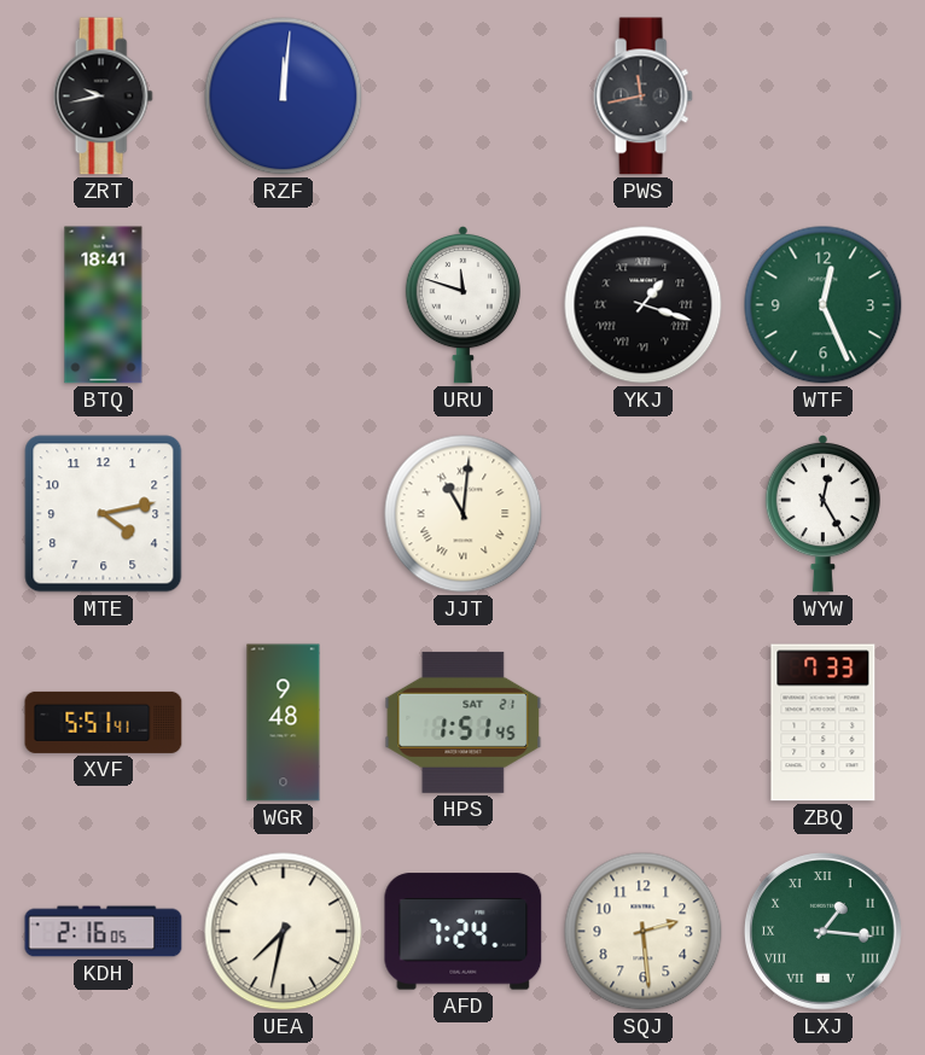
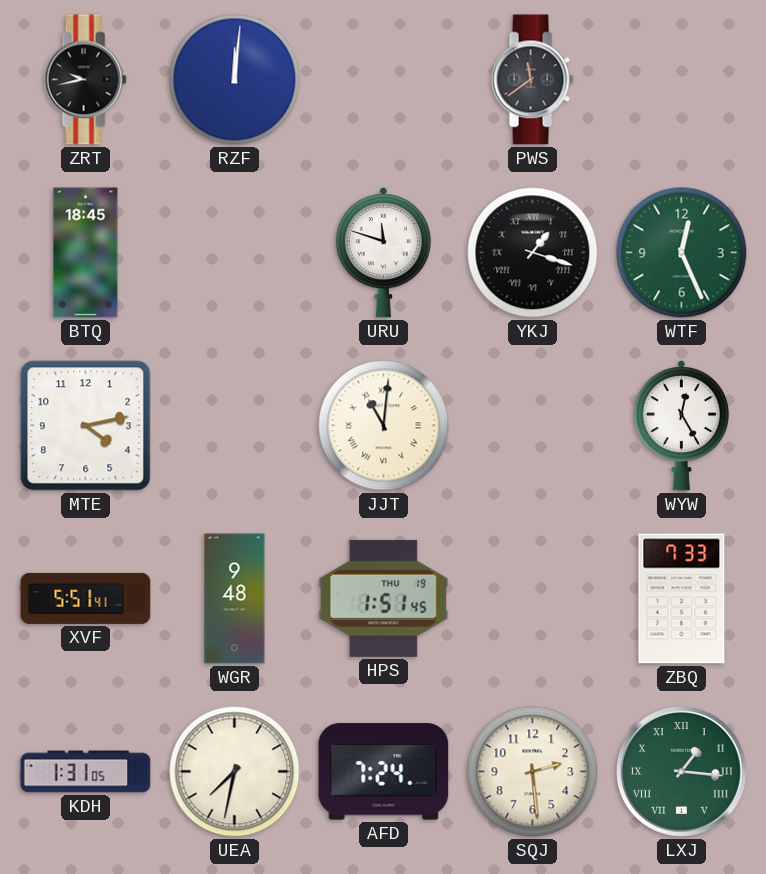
PWS: 11:43 -> 11:39 (532, 80)
BTQ: 18:41 -> 18:45 (86, 253)
HPS date: SAT 21 -> THU 19 (384, 598)
KDH: 2:16 -> 1:31 (86, 772)
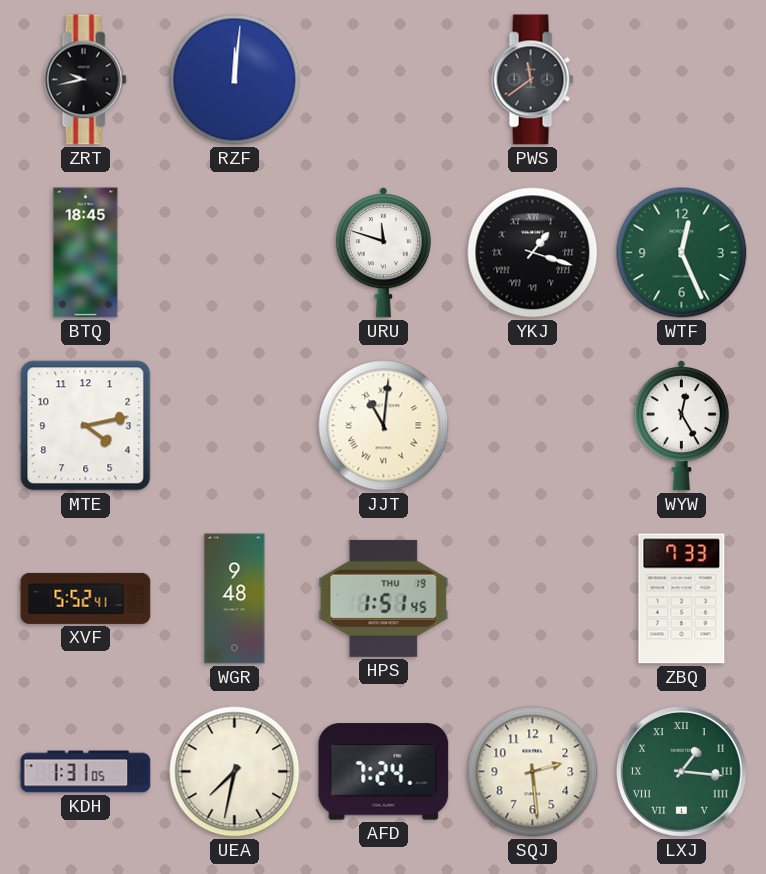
XVF: 5:51 -> 5:52 (86, 598)
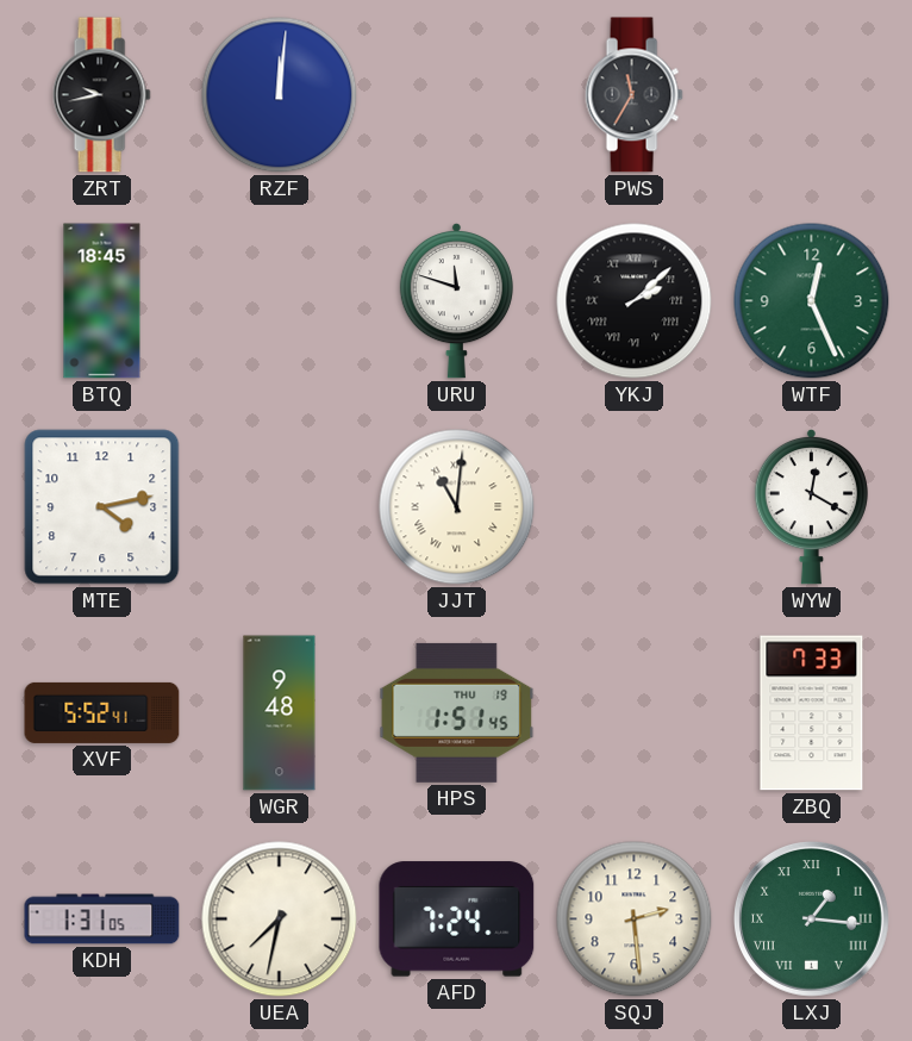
PWS: 11:39 -> 11:35 (633, 95)
YKJ: 1:18 -> 2:08 (635, 301)
WYW: 12:25 -> 12:20 (811, 506)
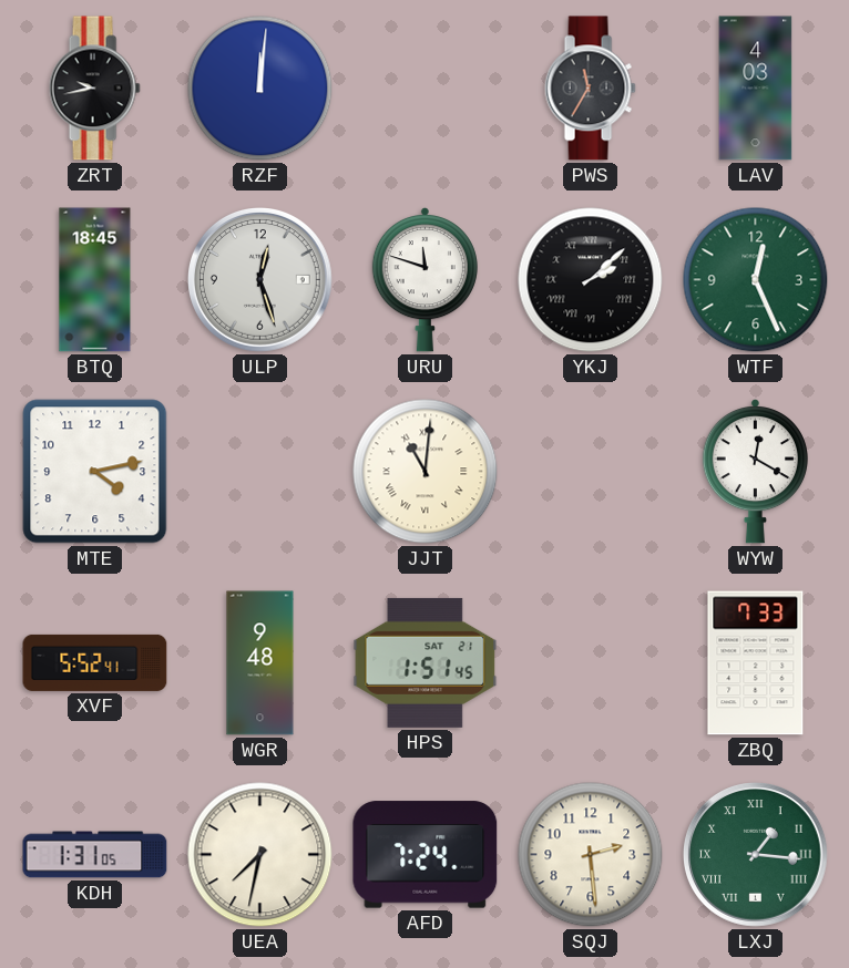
LAV: none -> 4:03 (756, 89)
ULP: none -> 12:27 (260, 280)
HPS date: THU 19 -> SAT 21 (426, 662)
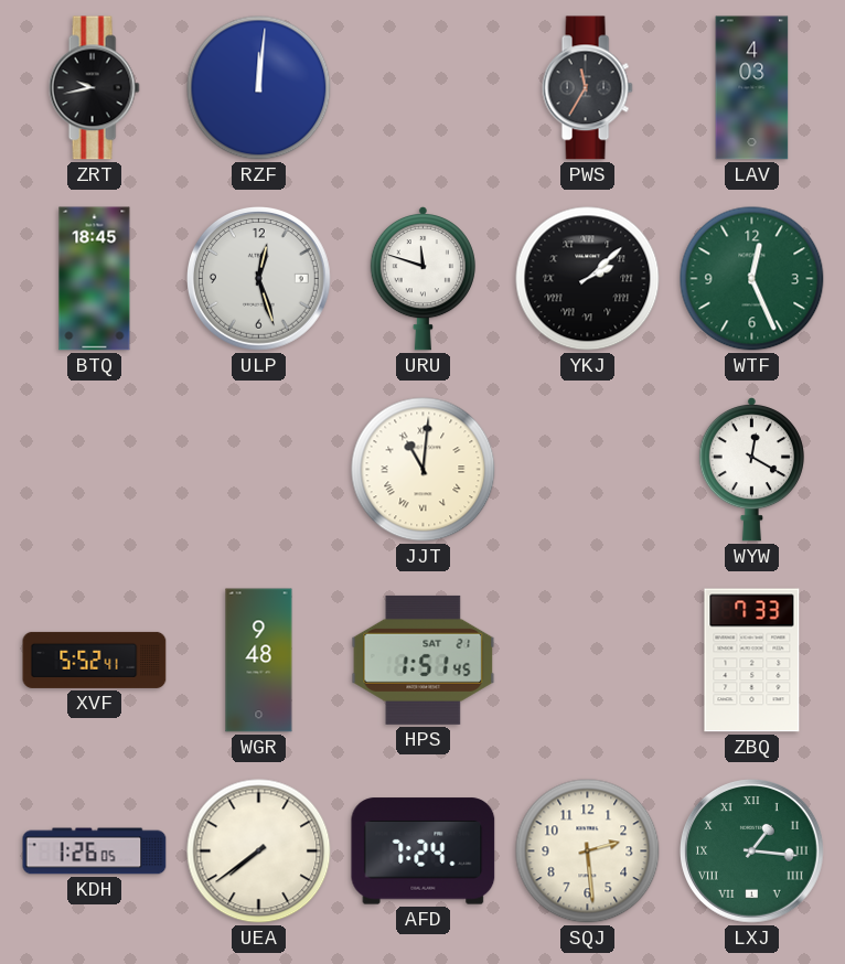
MTE: 4:13 -> none (95, 472)
KDH: 1:31 -> 1:26 (95, 851)
UEA: 7:32 -> 7:39 (259, 851)
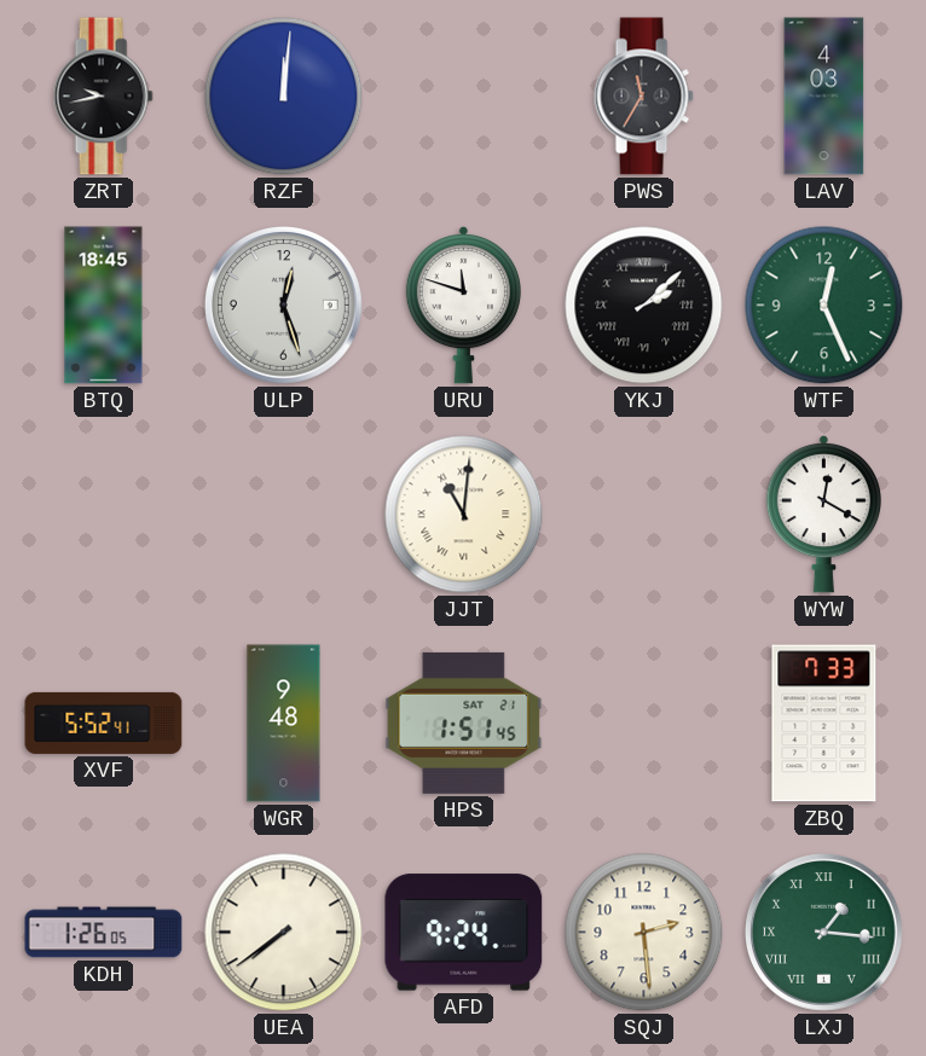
AFD: 7:24 -> 9:24 (464, 933)
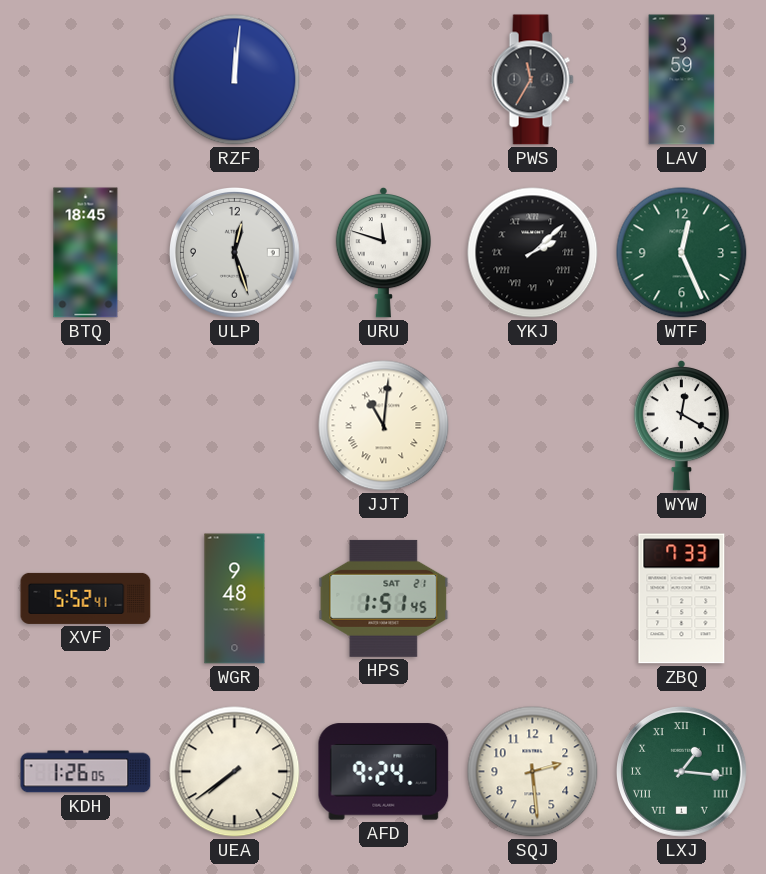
ZRT: 9:43 -> none (103, 97)
LAV: 4:03 -> 3:59 (682, 80)
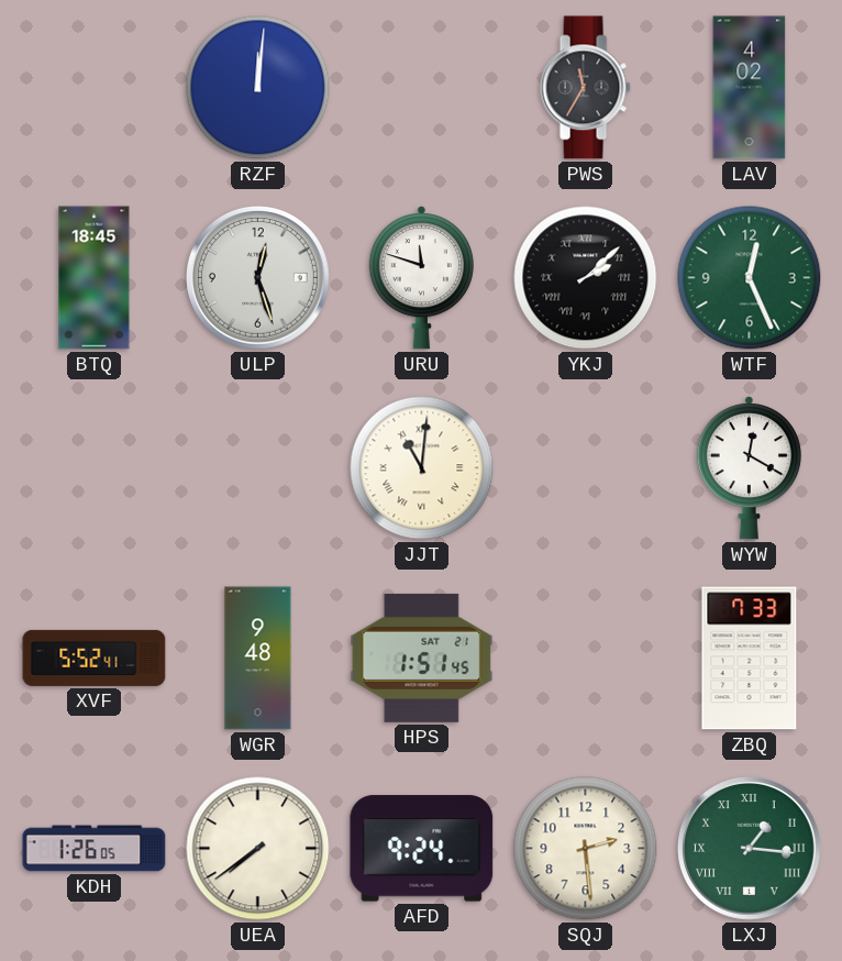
LAV: 3:59 -> 4:02 (750, 88)
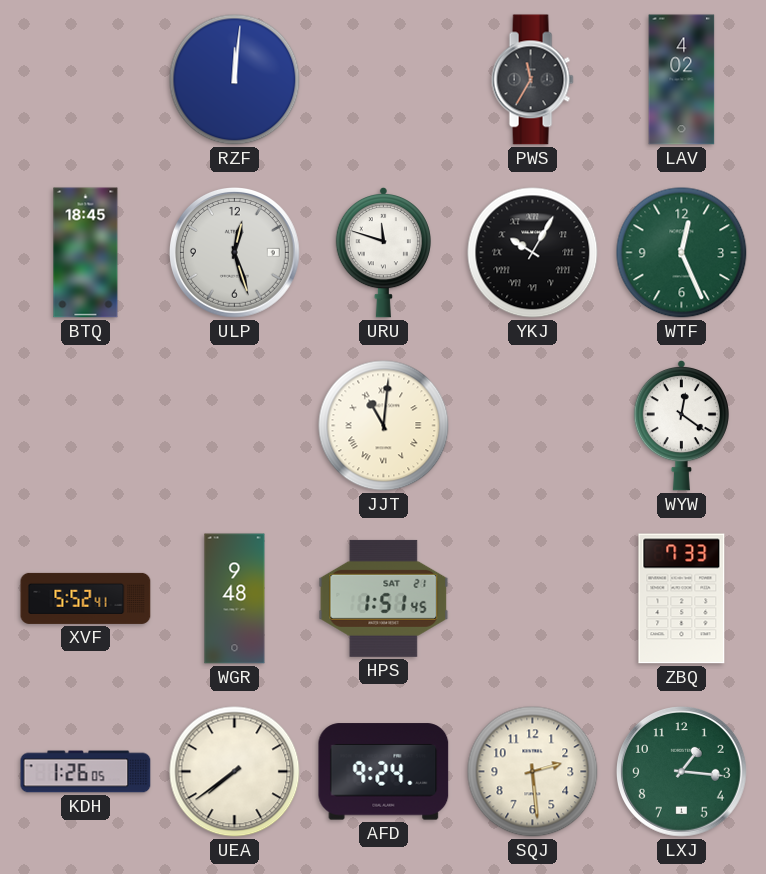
YKJ: 2:08 -> 10:05 (533, 253)
WYW: 12:20 -> 12:21 (681, 425)
LXJ numerals: Roman -> Arabic (682, 772)
